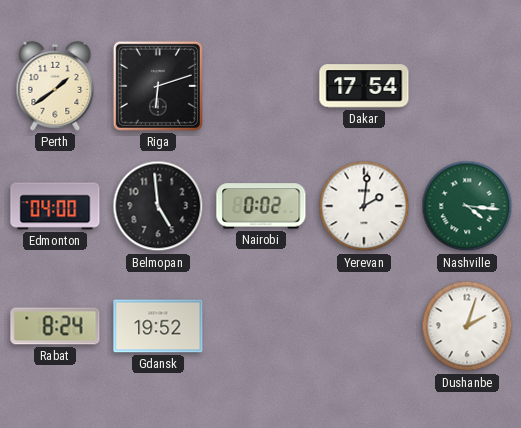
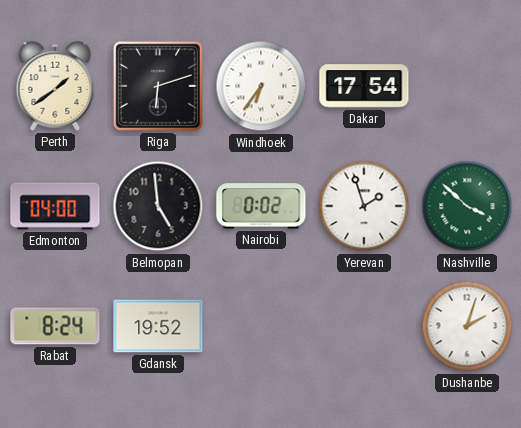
Windhoek: none -> 6:36 (261, 86)
Yerevan: 2:01 -> 1:57 (364, 206)
Nashville: 4:16 -> 3:52 (467, 206)
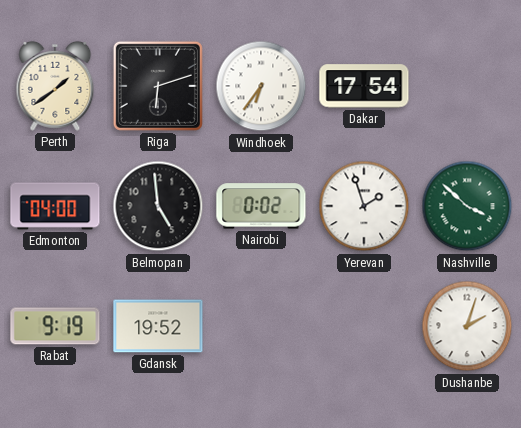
Rabat: 8:24 -> 9:19 (55, 326)
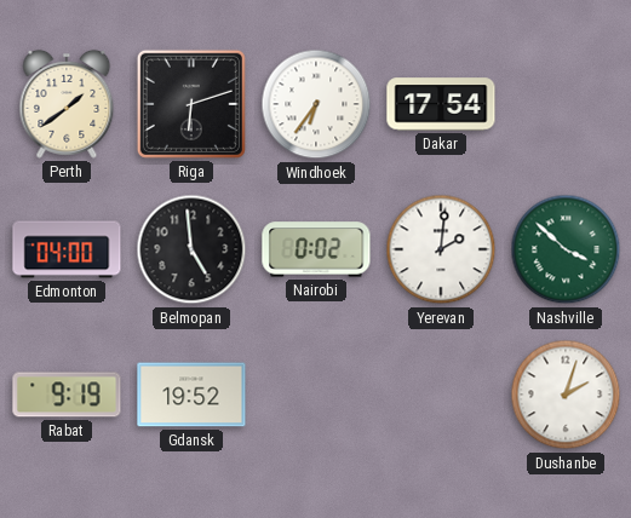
Yerevan: 1:57 -> 2:01 (441, 249)
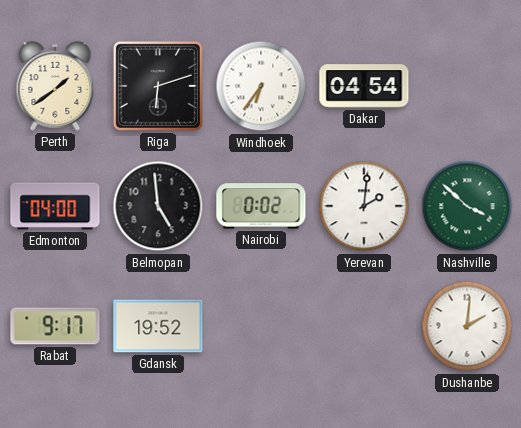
Dakar: 17:54 -> 04:54 (364, 86)
Rabat: 9:19 -> 9:17 (55, 326)
Dushanbe: 2:03 -> 2:01 (467, 326)
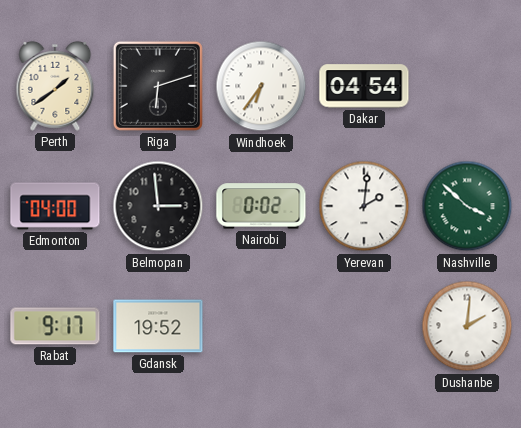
Belmopan: 4:59 -> 2:59 (158, 206)
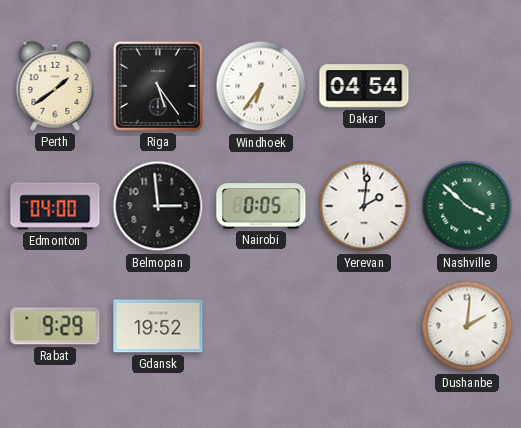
Riga: 6:12 -> 5:24 (158, 86)
Nairobi: 0:02 -> 0:05 (261, 206)
Rabat: 9:17 -> 9:29 (55, 326)
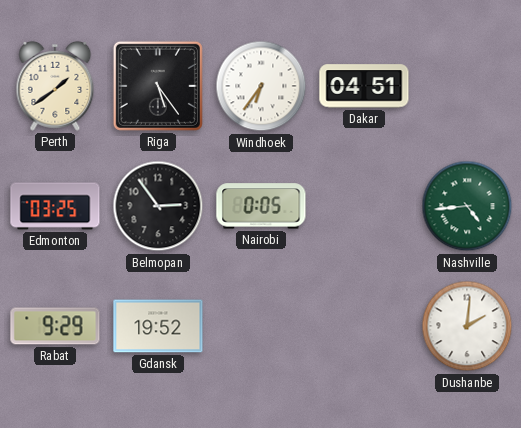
Dakar: 04:54 -> 04:51 (364, 86)
Edmonton: 04:00 -> 03:25 (55, 206)
Belmopan: 2:59 -> 2:54 (158, 206)
Yerevan: 2:01 -> none (364, 206)
Nashville: 3:52 -> 4:44 (467, 206)
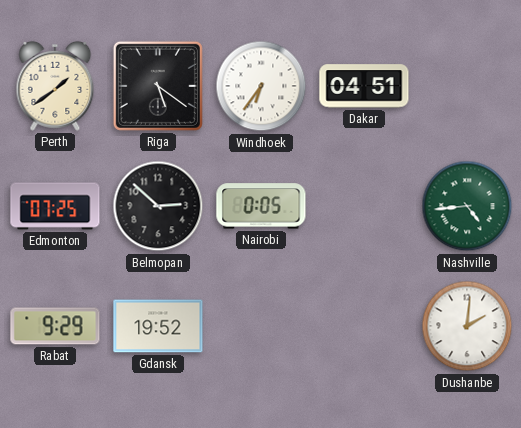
Riga: 5:24 -> 5:21 (158, 86)
Edmonton: 03:25 -> 07:25 (55, 206)
Belmopan: 2:54 -> 2:52 (158, 206)
